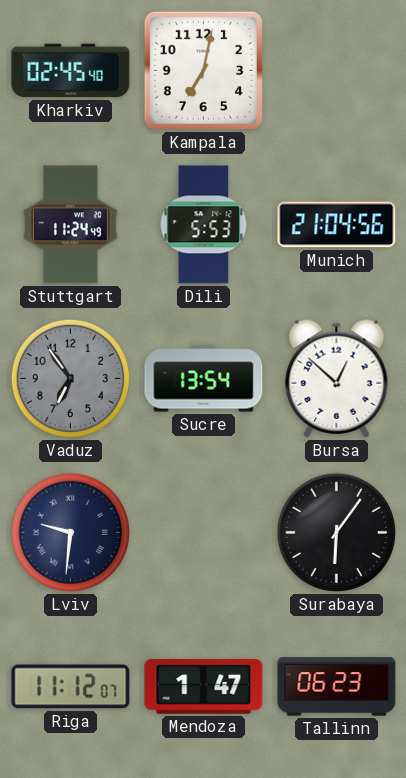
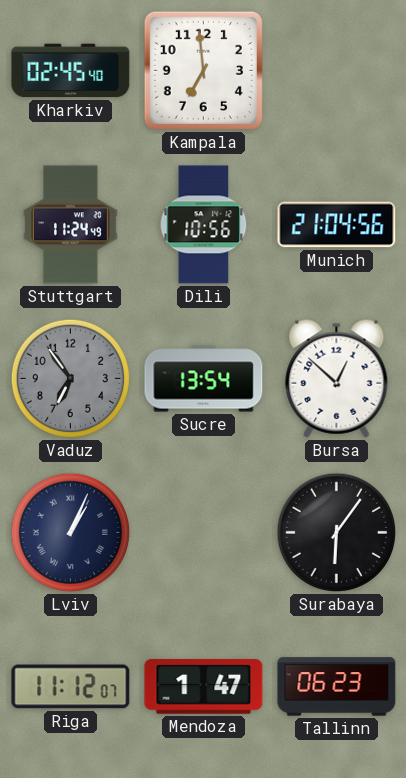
Kampala: 7:02 -> 6:59 (203, 70)
Dili: 5:53 -> 10:56 (204, 225)
Lviv: 9:31 -> 1:04 (70, 532)
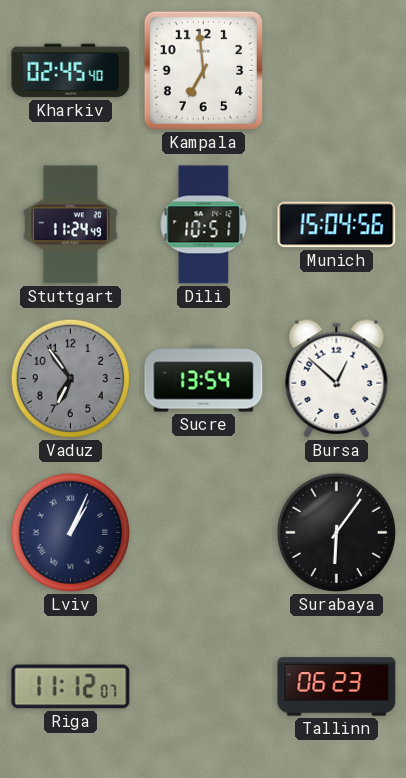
Dili: 10:56 -> 10:51 (204, 225)
Munich: 21:04 -> 15:04 (337, 225)
Mendoza: 1:47 -> none (204, 687)
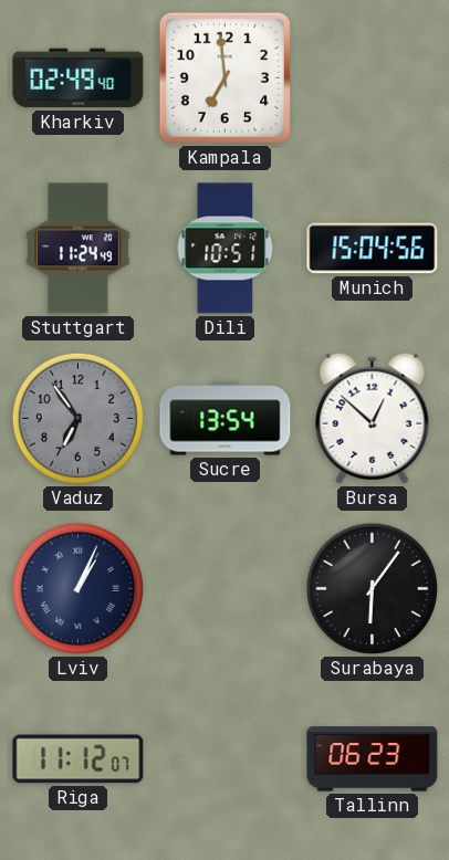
Kharkiv: 02:45 -> 02:49 (79, 78)
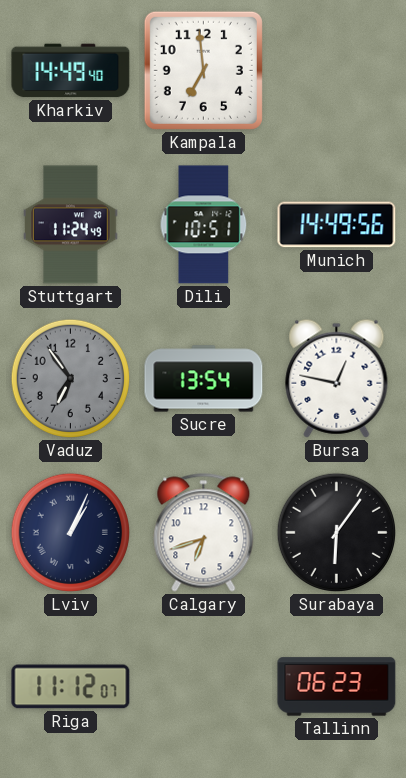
Kharkiv: 02:49 -> 14:49 (71, 71)
Munich: 15:04 -> 14:49 (337, 225)
Bursa: 12:52 -> 12:47 (337, 378)
Calgary: none -> 6:42 (204, 533)
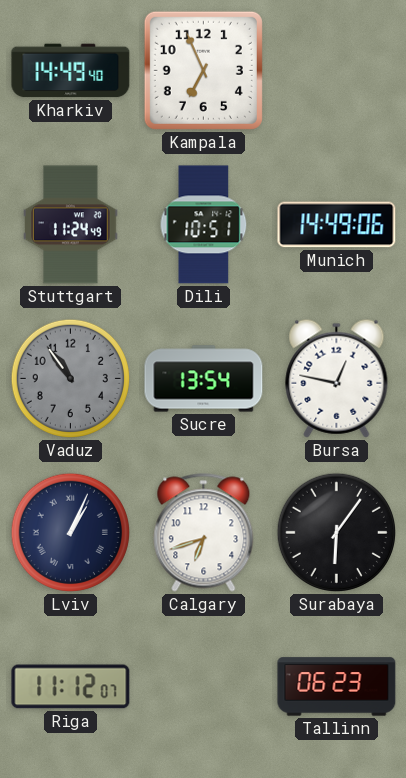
Kampala: 6:59 -> 6:56 (203, 70)
Munich: 14:49:56 -> 14:49:06 (337, 225)
Vaduz: 6:54 -> 10:54 (70, 378)
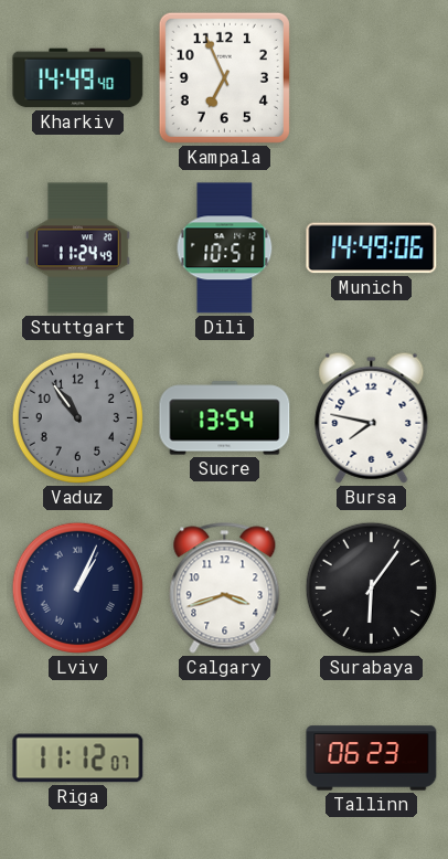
Bursa: 12:47 -> 7:47 (372, 417)
Calgary: 6:42 -> 3:42 (225, 588)
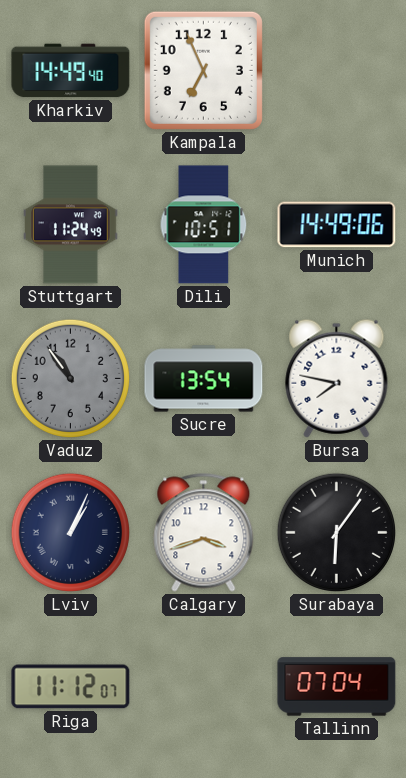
Tallinn: 06:23 -> 07:04 (337, 687)
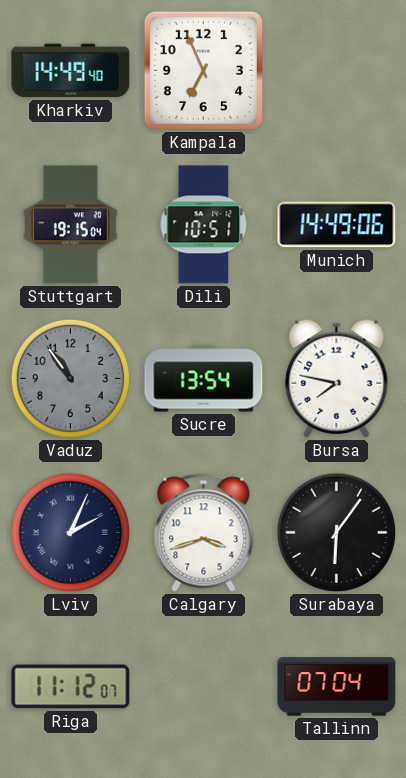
Stuttgart: 11:24 -> 19:15 (71, 225)
Lviv: 1:04 -> 2:04 (70, 532)
